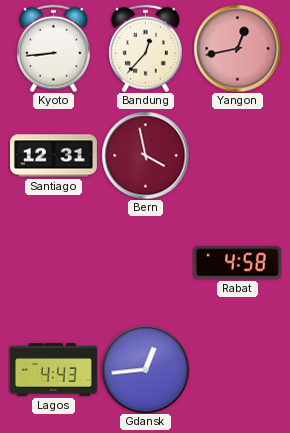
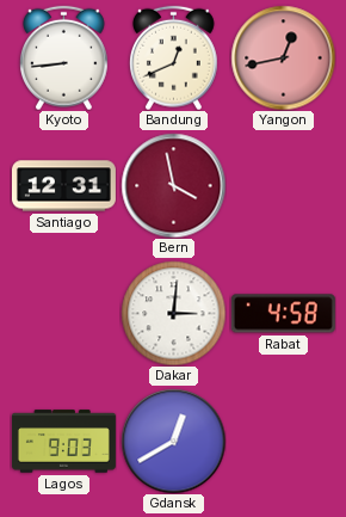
Bandung: 12:37 -> 12:41 (174, 57)
Dakar: none -> 3:01 (173, 313)
Lagos: 4:43 -> 9:03 (63, 442)
Gdansk: 12:44 -> 12:40 (173, 441)
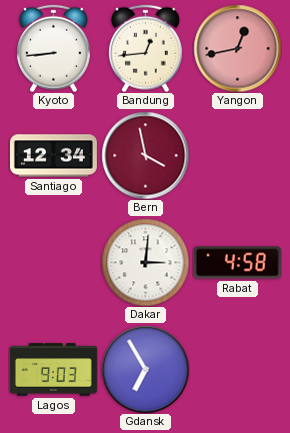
Bandung: 12:41 -> 12:44 (146, 48)
Santiago: 12:31 -> 12:34 (53, 156)
Gdansk: 12:40 -> 6:55 (145, 369)
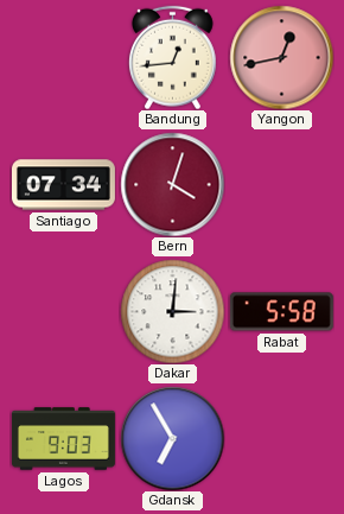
Kyoto: 8:44 -> none (54, 48)
Santiago: 12:34 -> 07:34 (63, 185)
Bern: 3:58 -> 4:03 (172, 184)
Rabat: 4:58 -> 5:58 (281, 312)
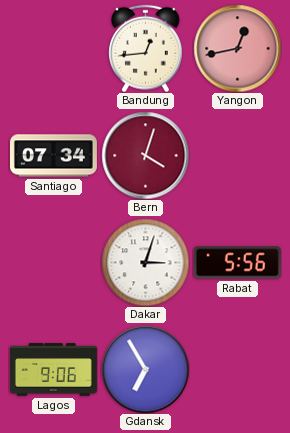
Dakar: 3:01 -> 3:03 (145, 262)
Rabat: 5:58 -> 5:56 (237, 263)
Lagos: 9:03 -> 9:06 (53, 370)
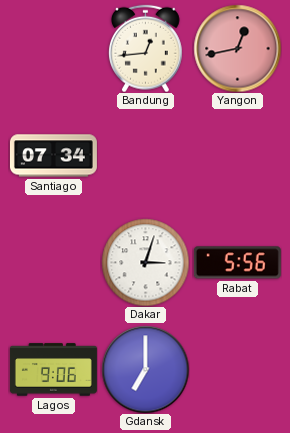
Bern: 4:03 -> none (145, 155)
Gdansk: 6:55 -> 7:00 (145, 369)
